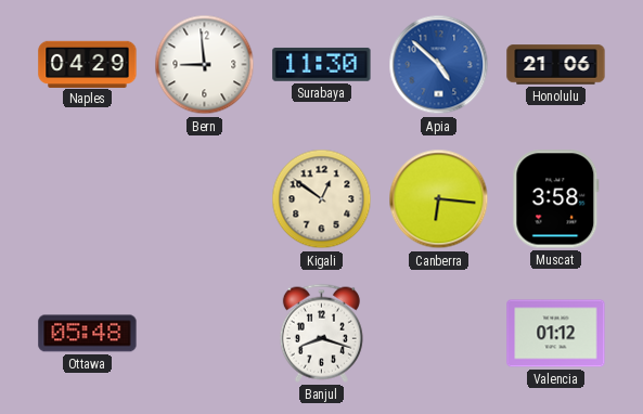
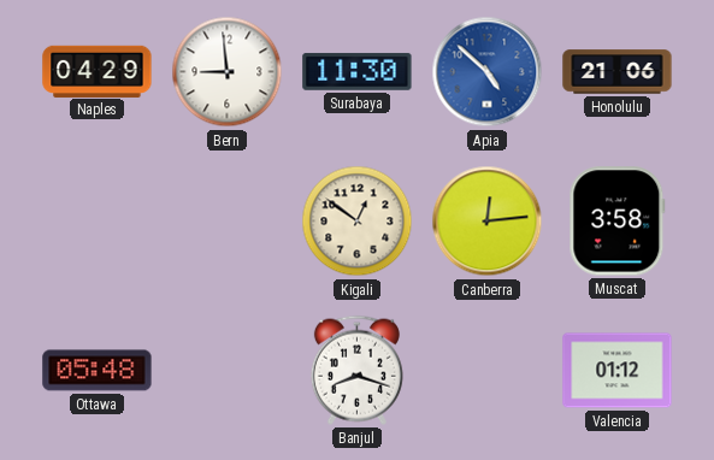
Canberra: 6:16 -> 12:14 (488, 222)
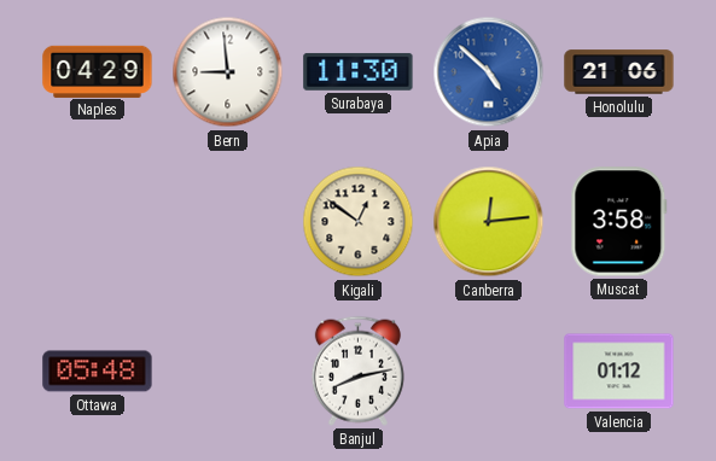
Banjul: 8:18 -> 8:13 (357, 370)
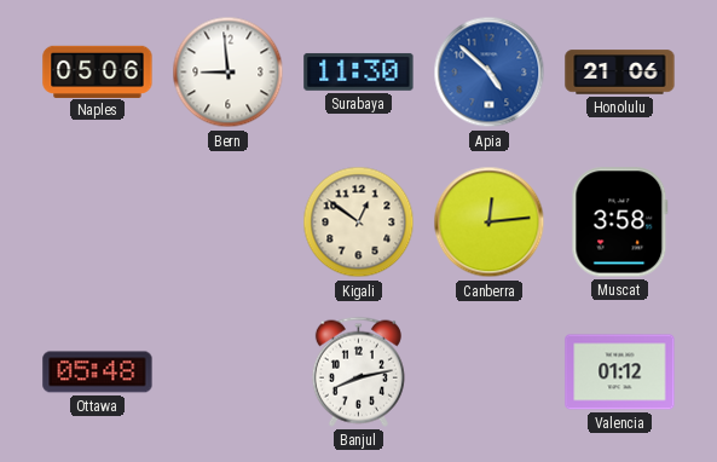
Naples: 04:29 -> 05:06 (98, 71)
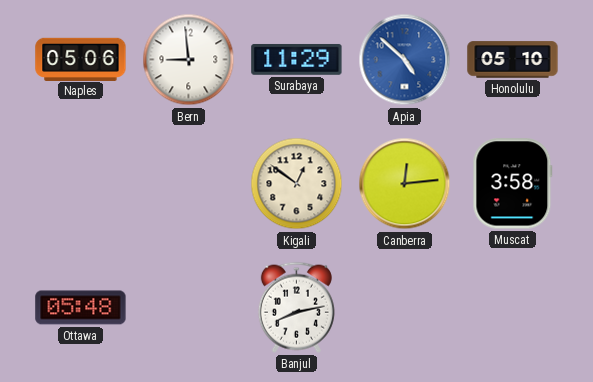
Surabaya: 11:30 -> 11:29 (297, 59)
Honolulu: 21:06 -> 05:10 (513, 60)
Valencia: 01:12 -> none (620, 373)
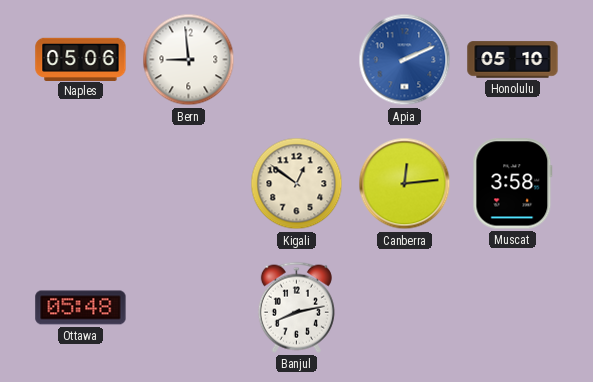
Surabaya: 11:29 -> none (297, 59)
Apia: 4:52 -> 2:11 (405, 60)
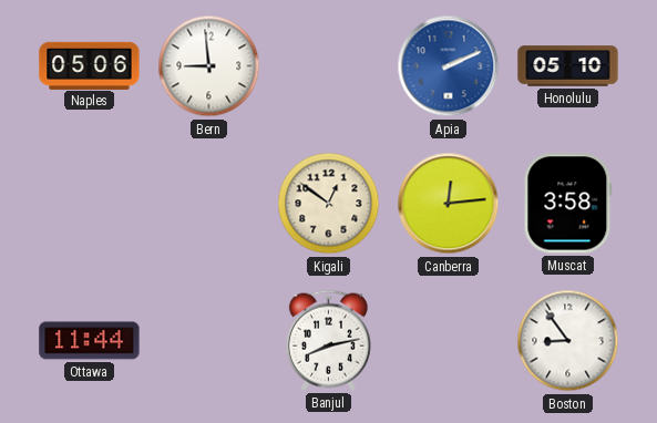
Ottawa: 05:48 -> 11:44 (90, 341)
Boston: none -> 8:54 (568, 341)
